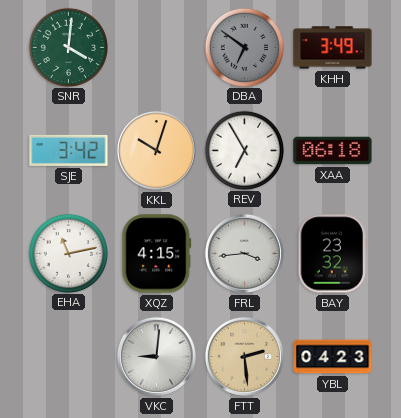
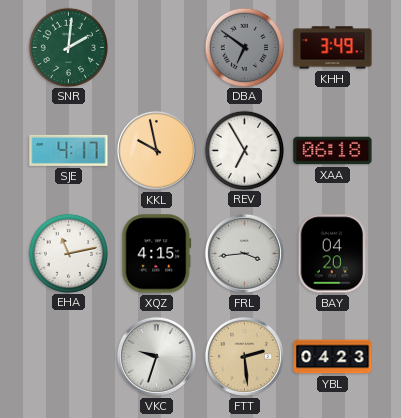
SNR: 4:01 -> 2:01 (68, 47)
SJE: 3:42 -> 4:17 (69, 150)
KKL: 10:03 -> 9:58 (156, 150)
BAY: 23:32 -> 04:20 (333, 254)
VKC: 9:01 -> 9:33 (156, 356)
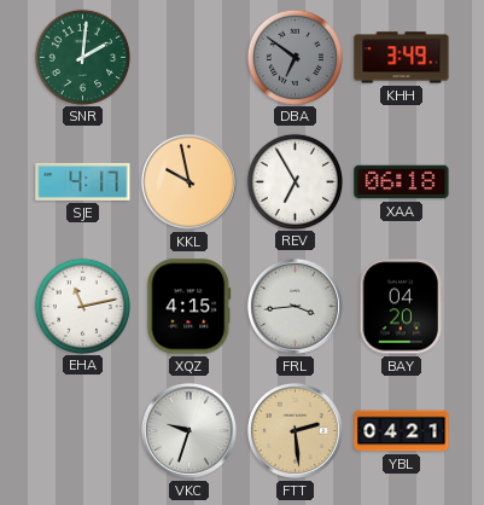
YBL: 04:23 -> 04:21 (402, 431)
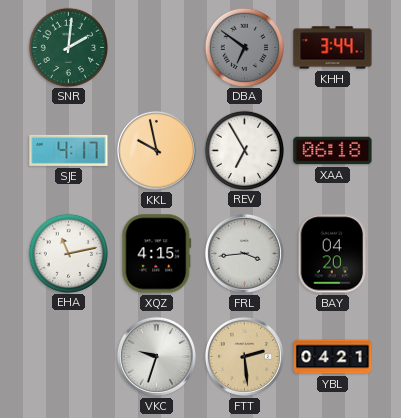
KHH: 3:49 -> 3:44 (333, 48)
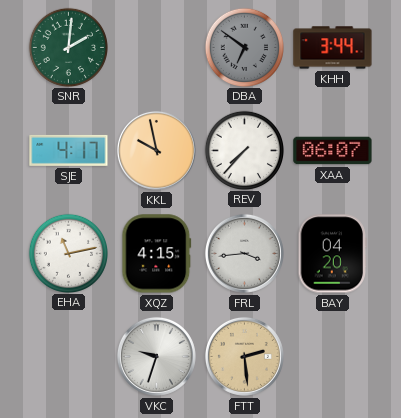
REV: 6:55 -> 7:37 (244, 150)
XAA: 06:18 -> 06:07 (333, 151)
YBL: 04:21 -> none (333, 357)
